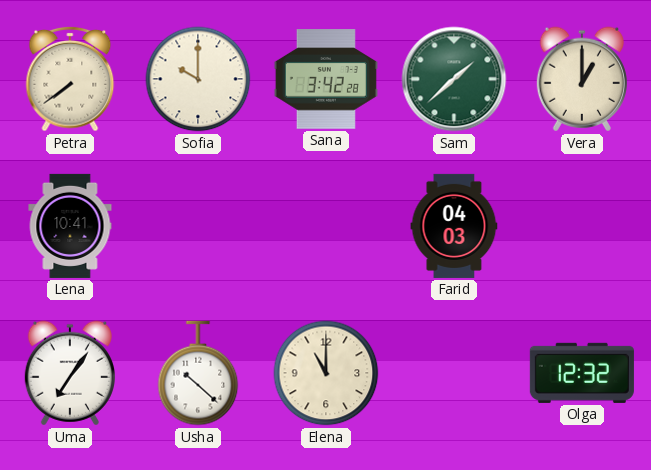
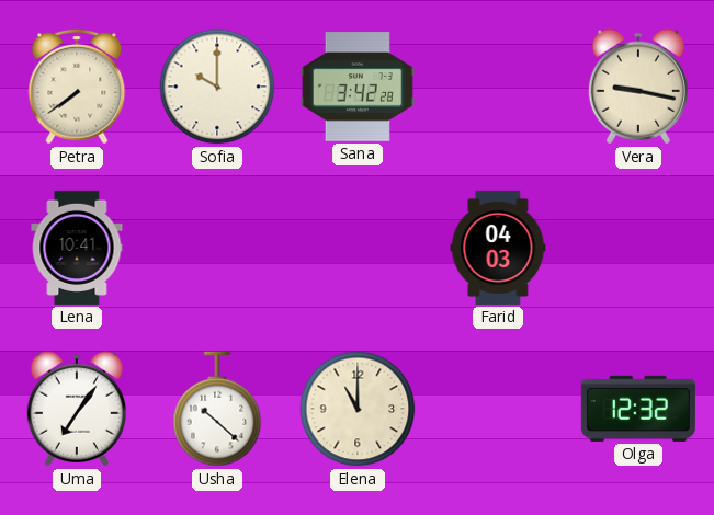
Sam: 1:38 -> none (454, 79)
Vera: 1:00 -> 9:17 (638, 87)
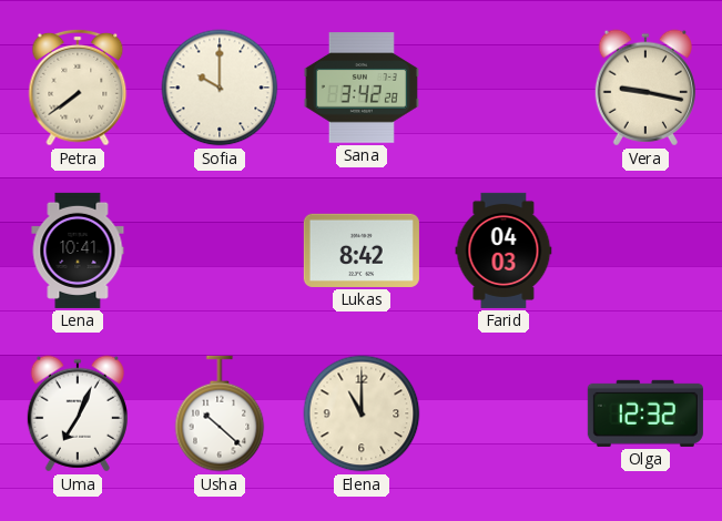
Lukas: none -> 8:42 (362, 251)
Uma: 7:06 -> 7:04 (78, 413)
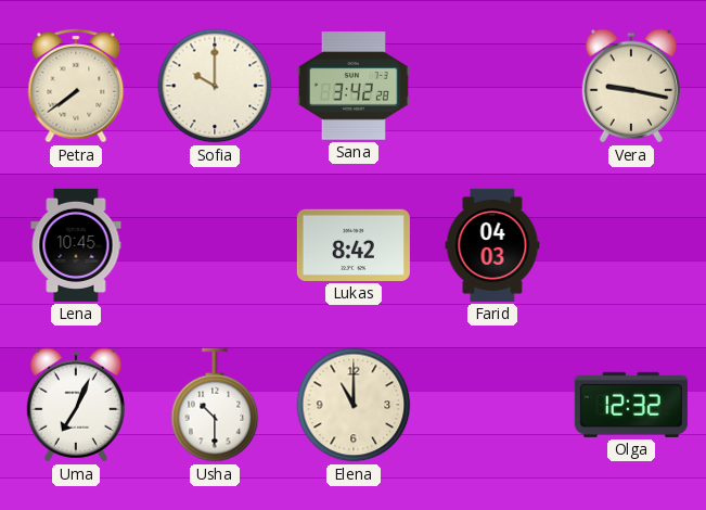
Lena: 10:41 -> 10:45 (76, 245)
Usha: 10:22 -> 10:30 (215, 405)
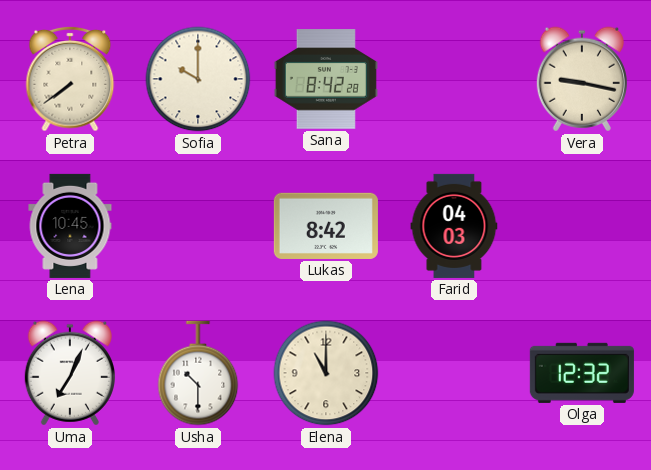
Sana: 3:42 -> 8:42 (326, 79)
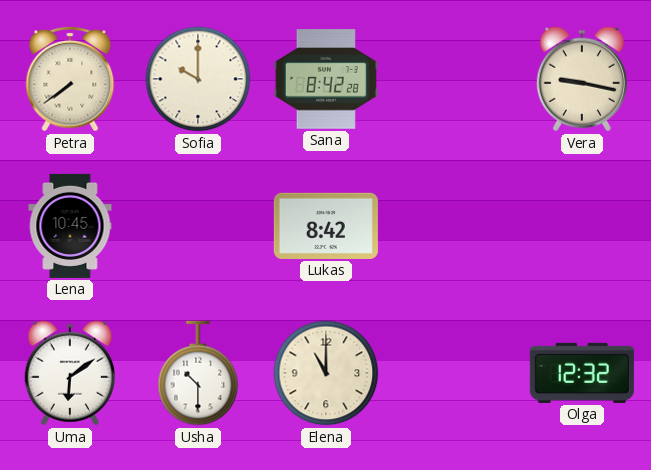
Farid: 04:03 -> none (454, 226)
Uma: 7:04 -> 6:09 (70, 373)
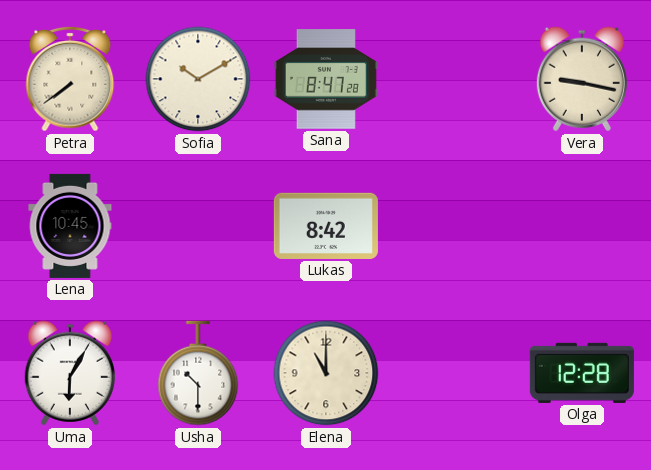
Sofia: 10:00 -> 10:10 (198, 79)
Sana: 8:42 -> 8:47 (326, 79)
Uma: 6:09 -> 6:05 (70, 373)
Olga: 12:32 -> 12:28 (582, 373)
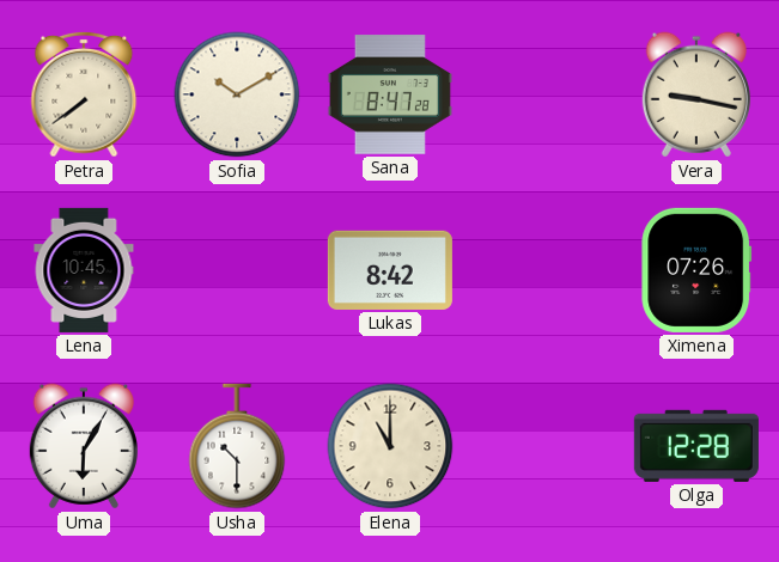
Ximena: none -> 07:26 (696, 270)
